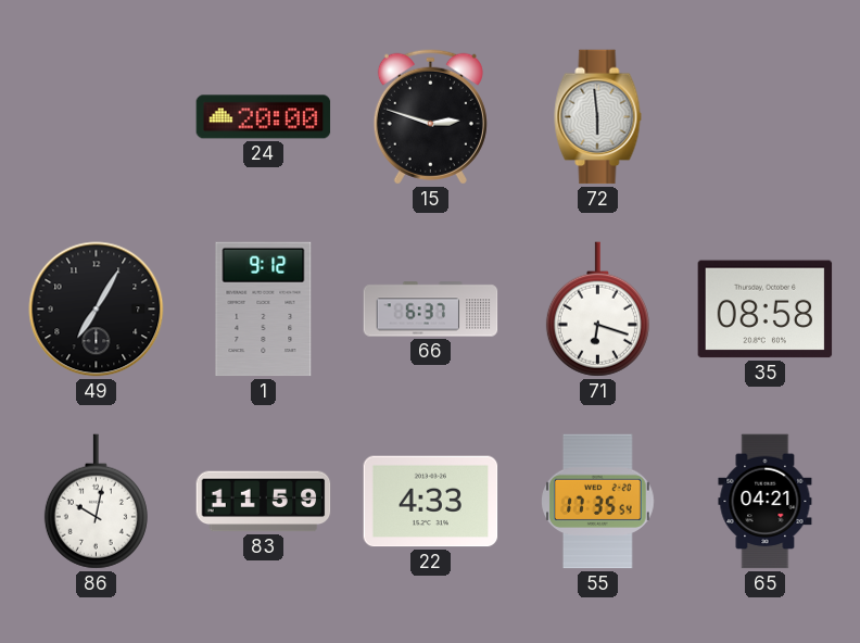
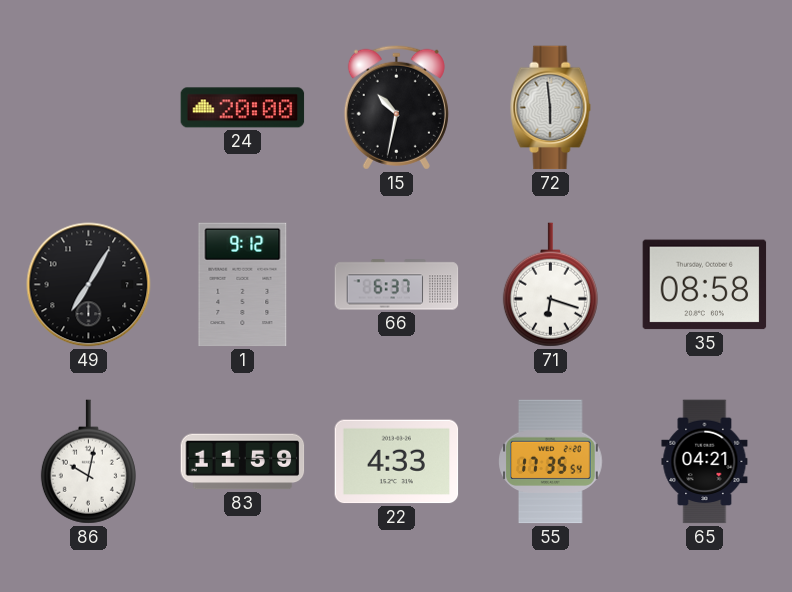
15: 2:48 -> 10:32 (396, 107)
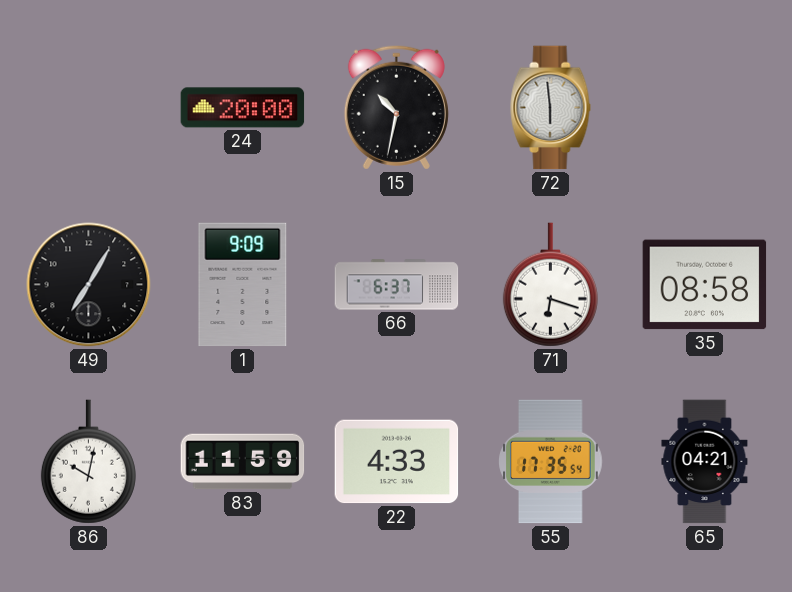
1: 9:12 -> 9:09 (243, 285)
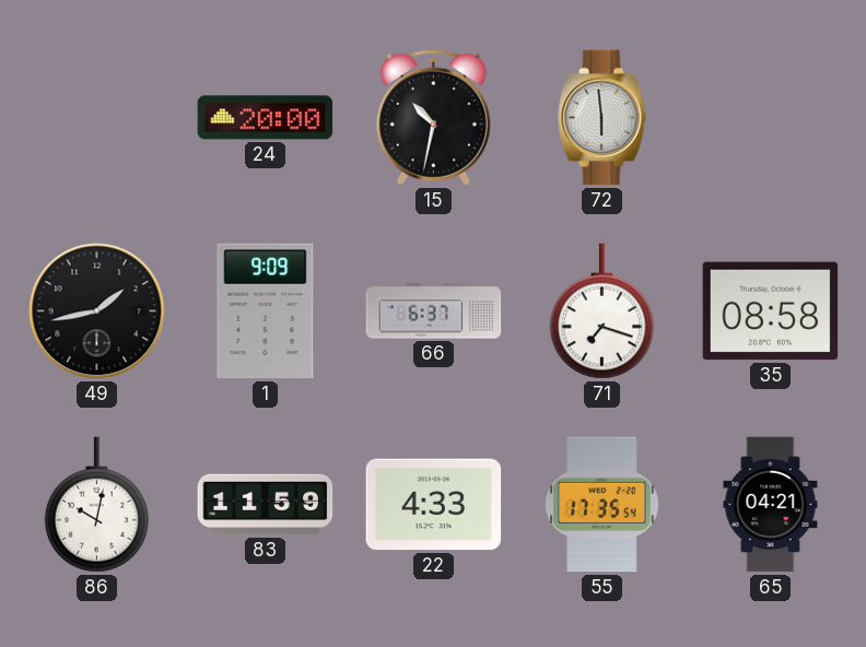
49: 7:05 -> 1:43 (97, 311)
71: 6:18 -> 7:18 (601, 311)
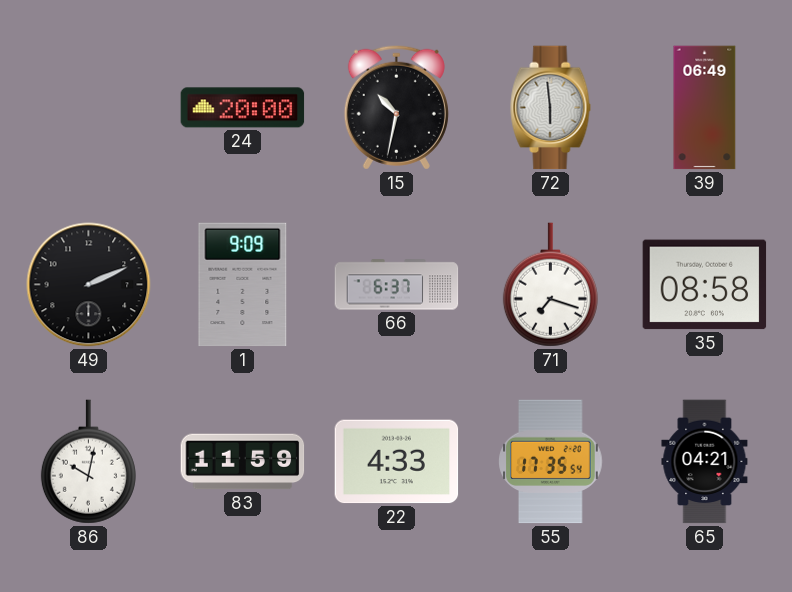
39: none -> 06:49 (705, 108)
49: 1:43 -> 2:11 (89, 285)
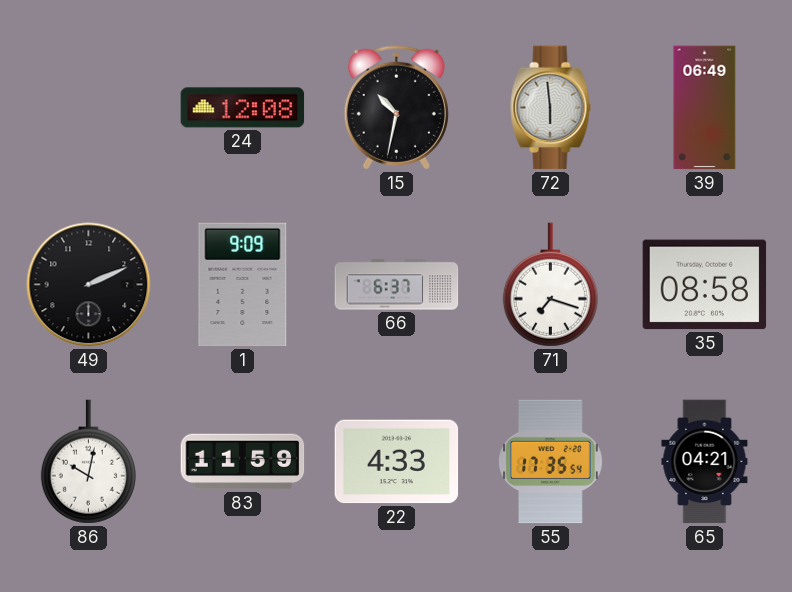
24: 20:00 -> 12:08 (243, 108)
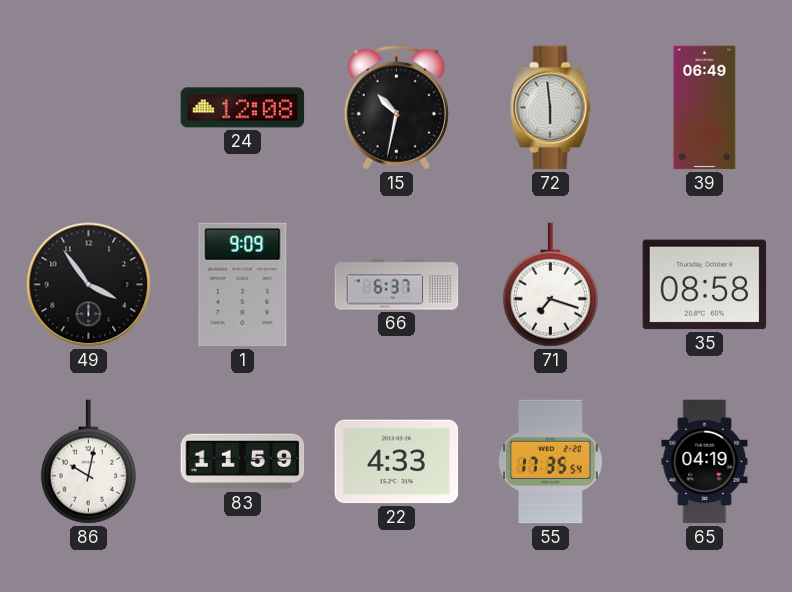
49: 2:11 -> 3:54 (89, 285)
65: 04:21 -> 04:19 (705, 462)
